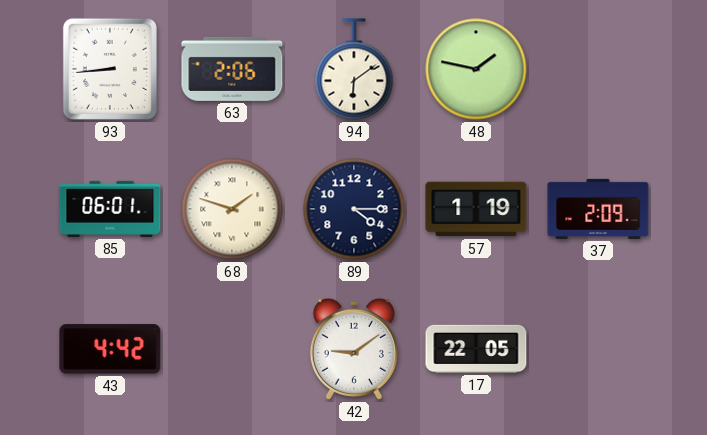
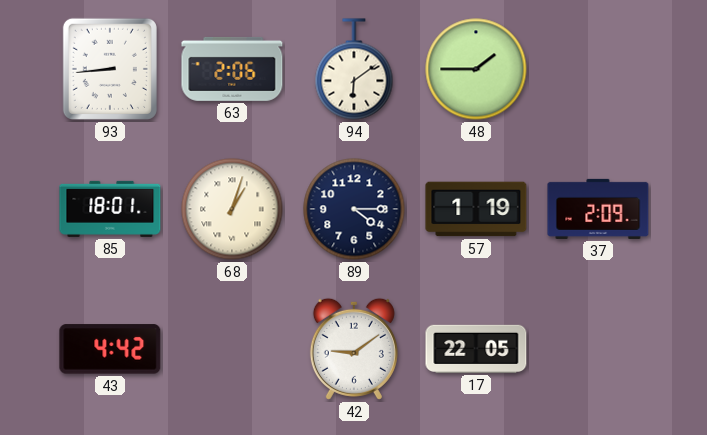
48: 1:47 -> 1:45 (476, 69)
85: 06:01 -> 18:01 (110, 209)
68: 1:48 -> 1:03 (232, 209)
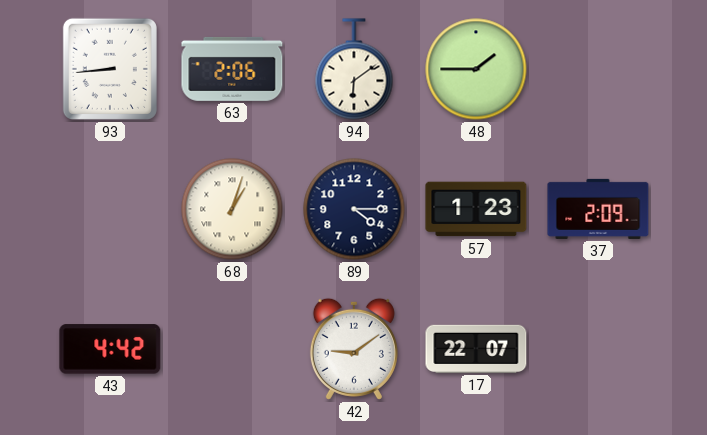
85: 18:01 -> none (110, 209)
57: 1:19 -> 1:23 (476, 209)
17: 22:05 -> 22:07 (476, 349)
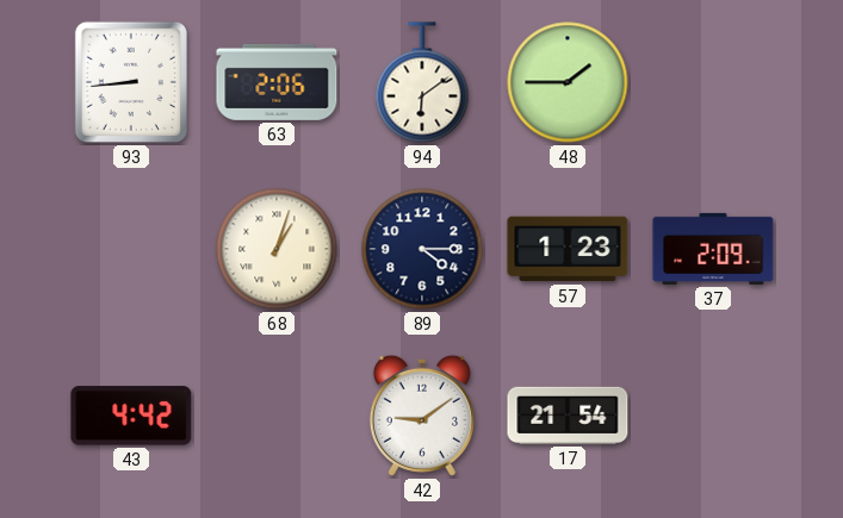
17: 22:07 -> 21:54 (568, 416)
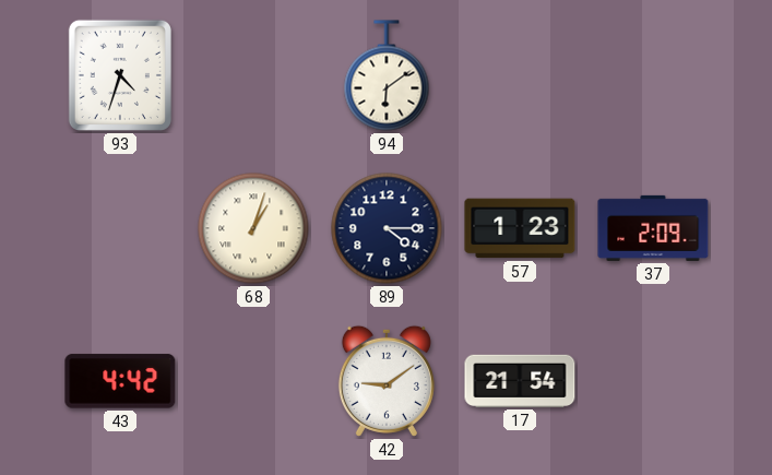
93: 8:44 -> 4:33 (120, 75)
63: 2:06 -> none (277, 82)
48: 1:45 -> none (568, 82)
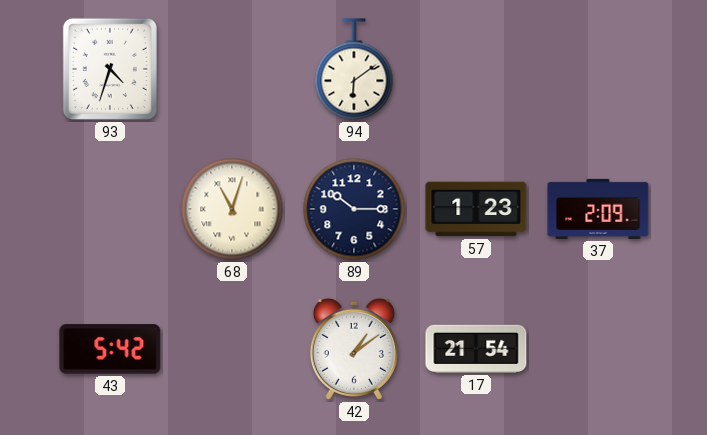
68: 1:03 -> 11:03 (232, 209)
89: 4:15 -> 10:15 (354, 209)
43: 4:42 -> 5:42 (110, 349)
42: 9:09 -> 1:09 (354, 349)
